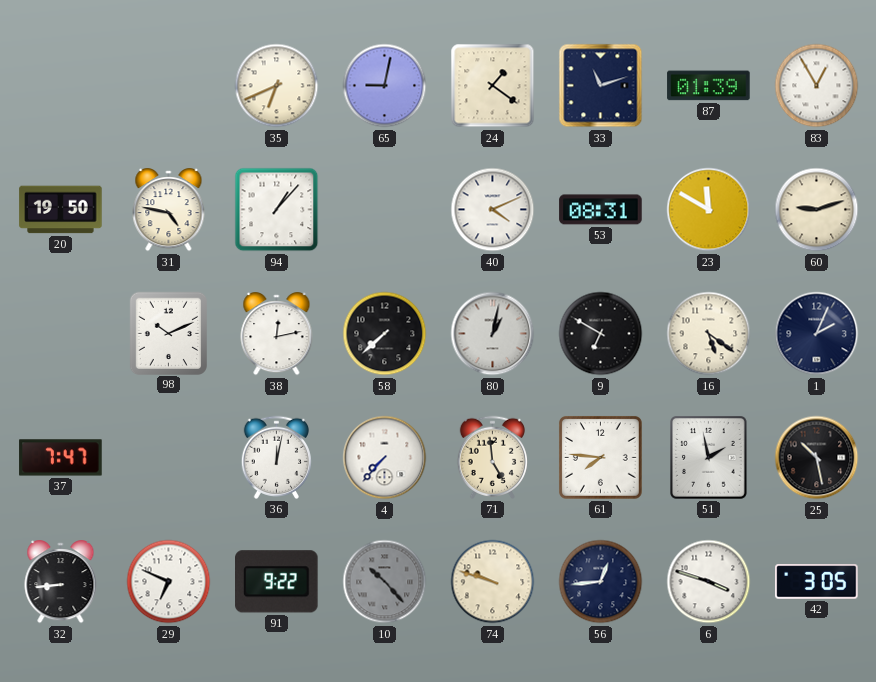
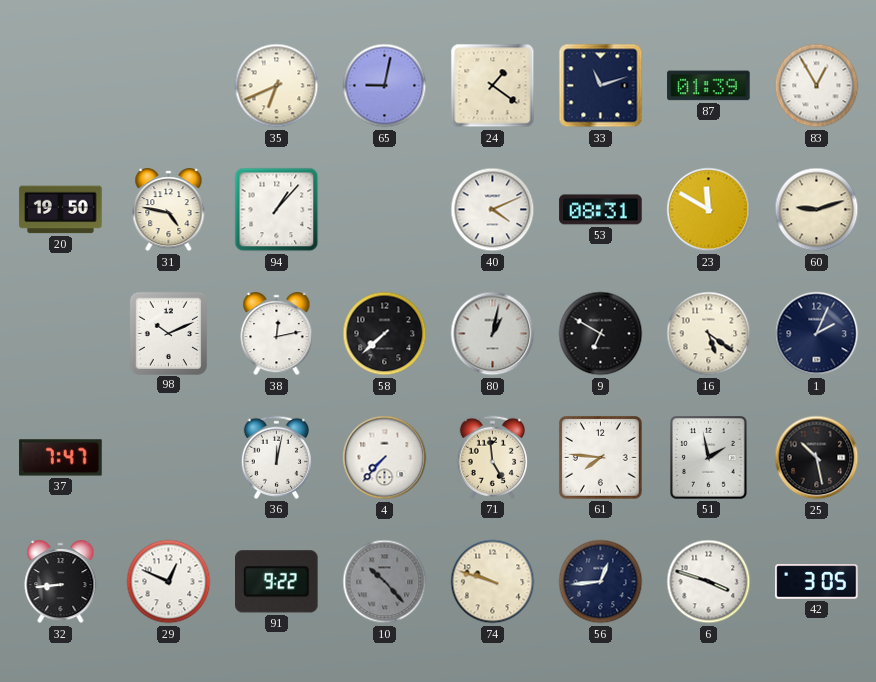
29: 6:49 -> 12:49 (169, 582)
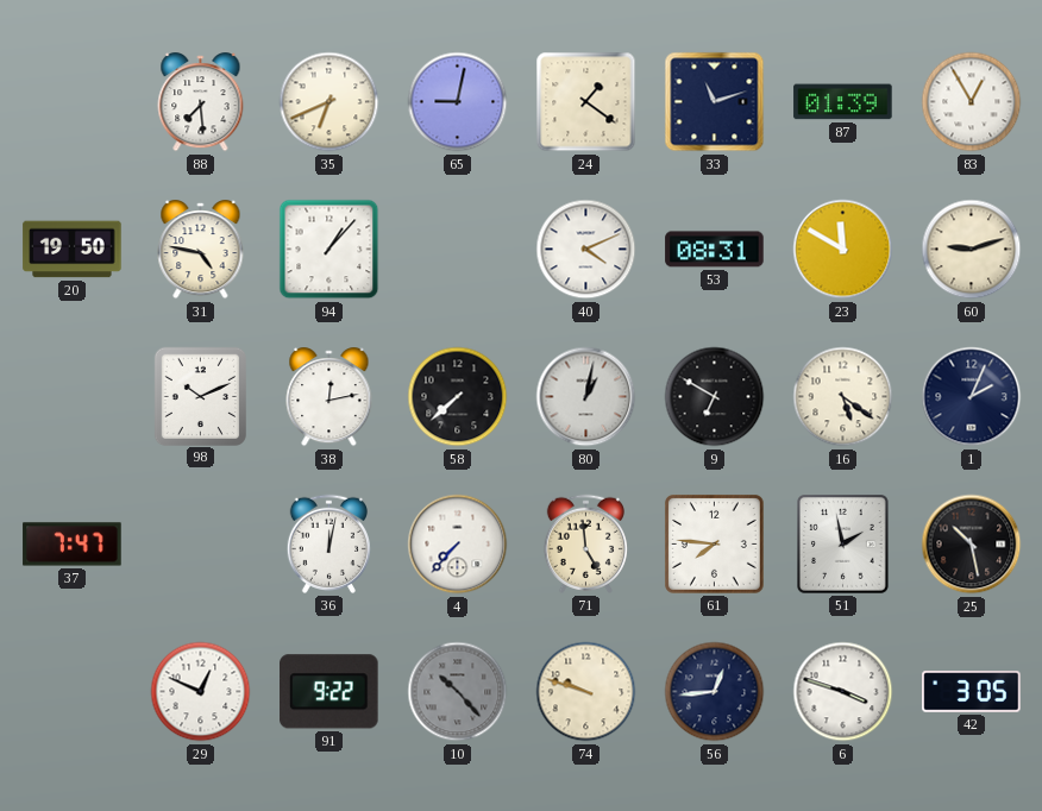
88: none -> 7:29 (201, 102)
32: 8:44 -> none (61, 582)
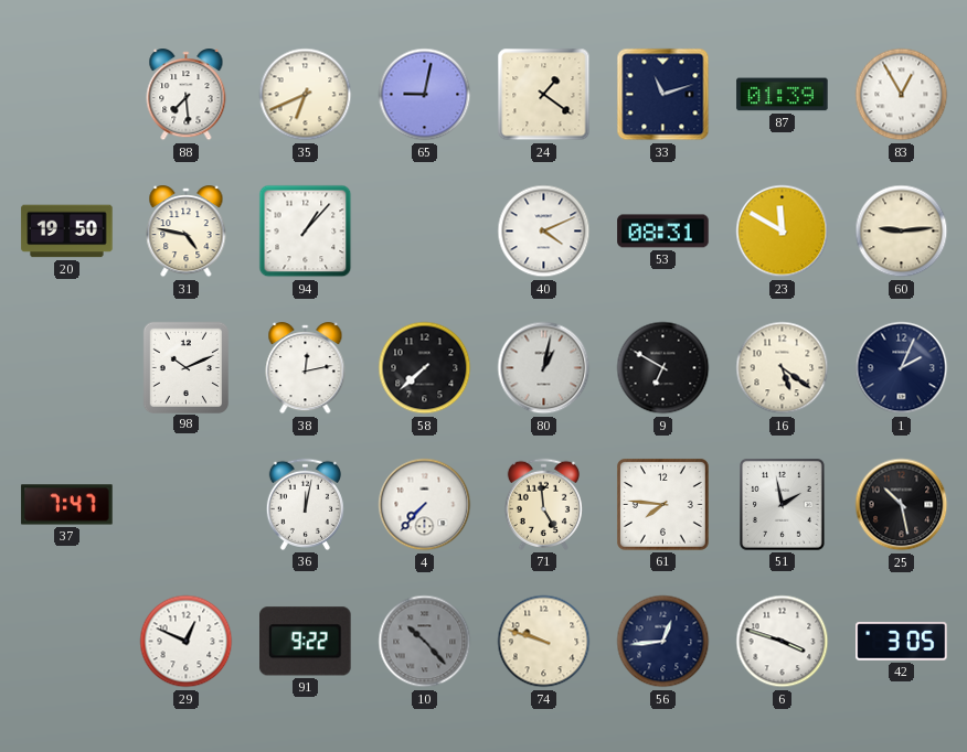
60: 9:12 -> 9:14 (902, 232)
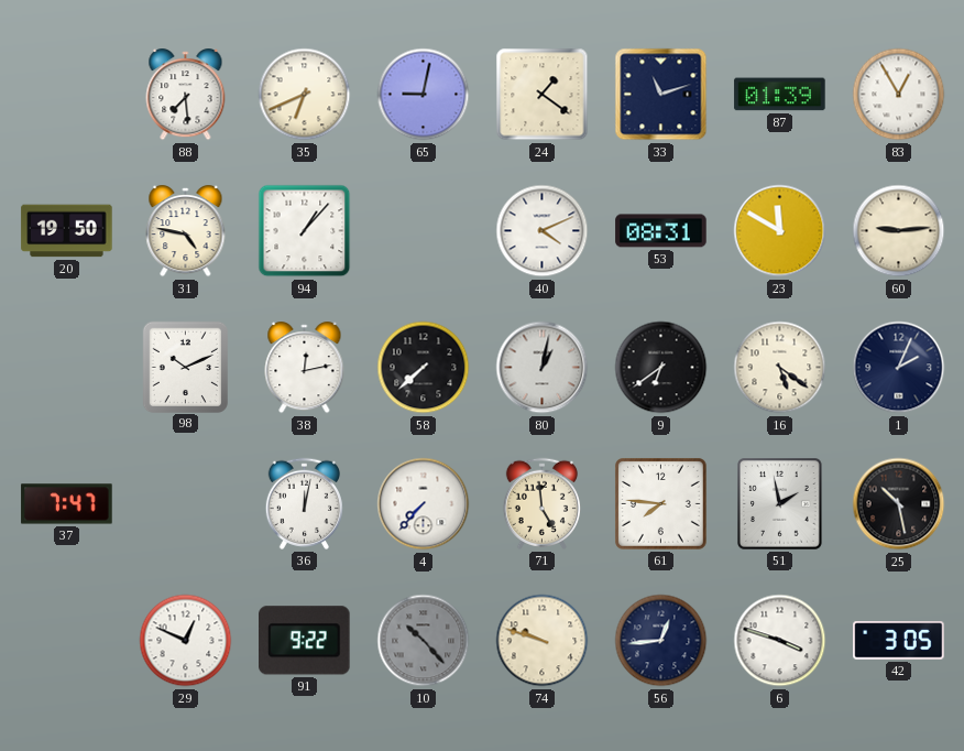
9: 6:50 -> 6:39 (661, 368)
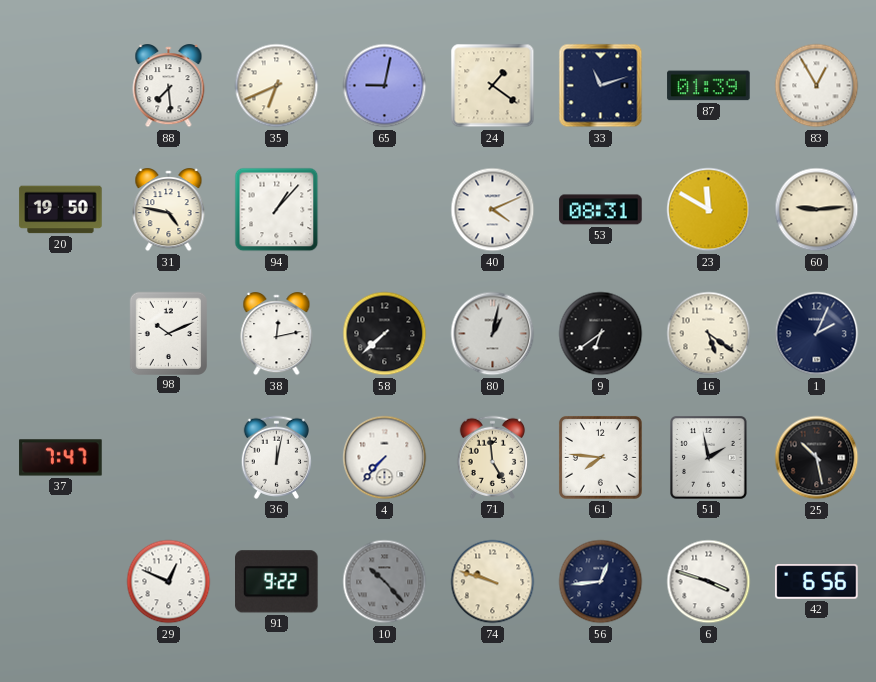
42: 3:05 -> 6:56 (817, 582)
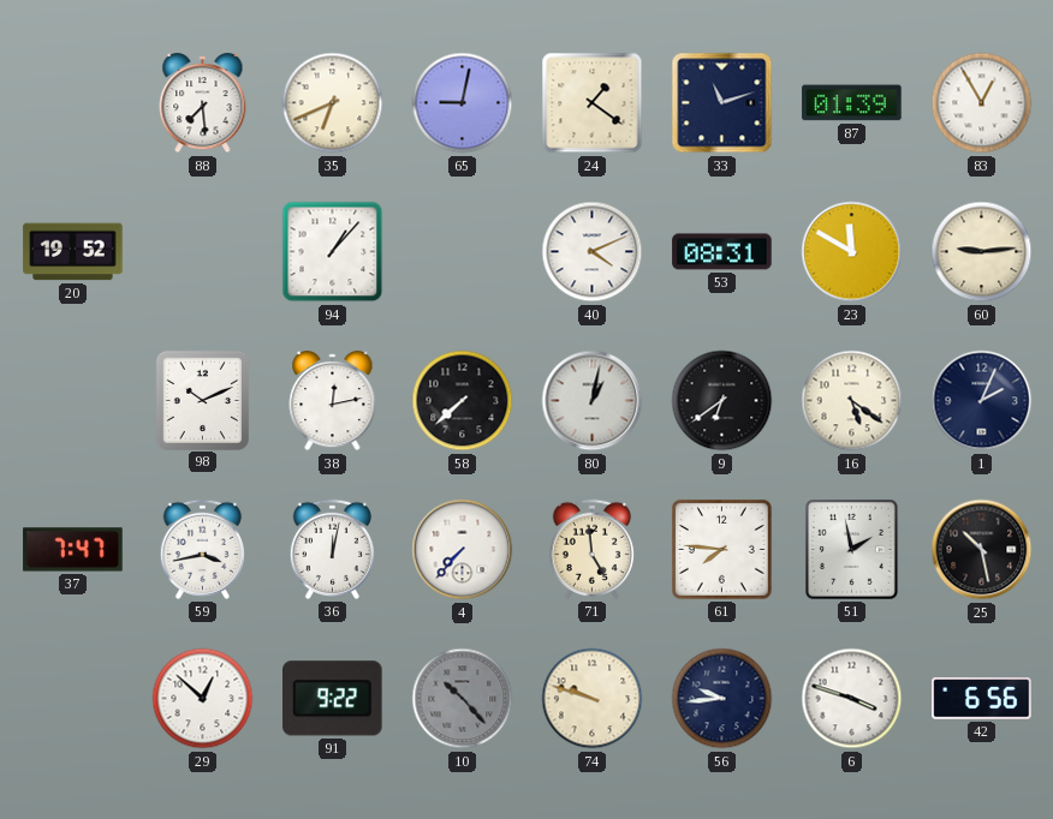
20: 19:50 -> 19:52 (73, 252)
31: 4:47 -> none (169, 210)
59: none -> 3:43 (202, 549)
29: 12:49 -> 12:52 (203, 699)
56: 12:44 -> 9:44 (722, 699)
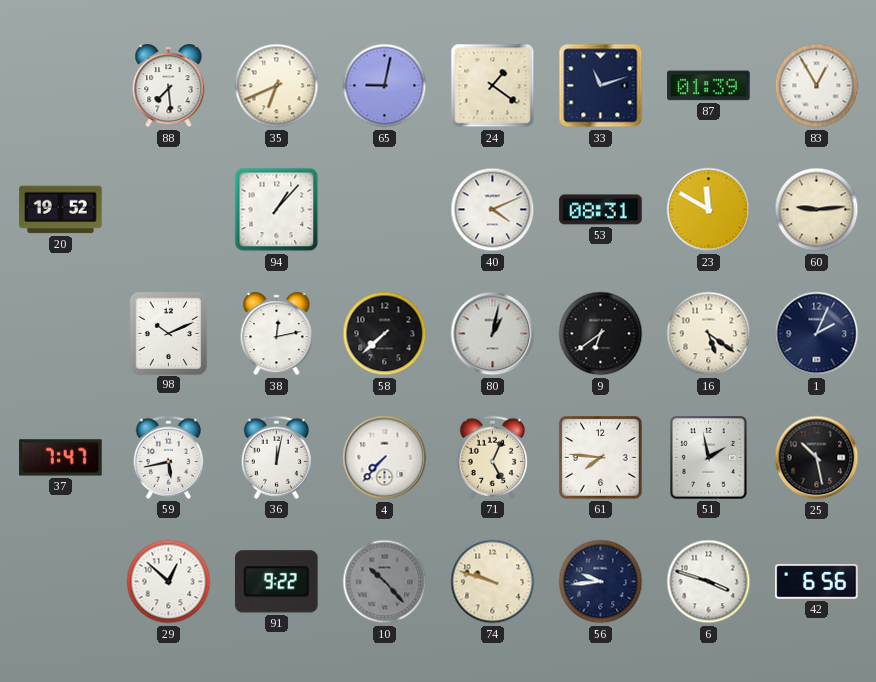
59: 3:43 -> 5:43 (168, 457)
71: 4:59 -> 5:04 (492, 457)
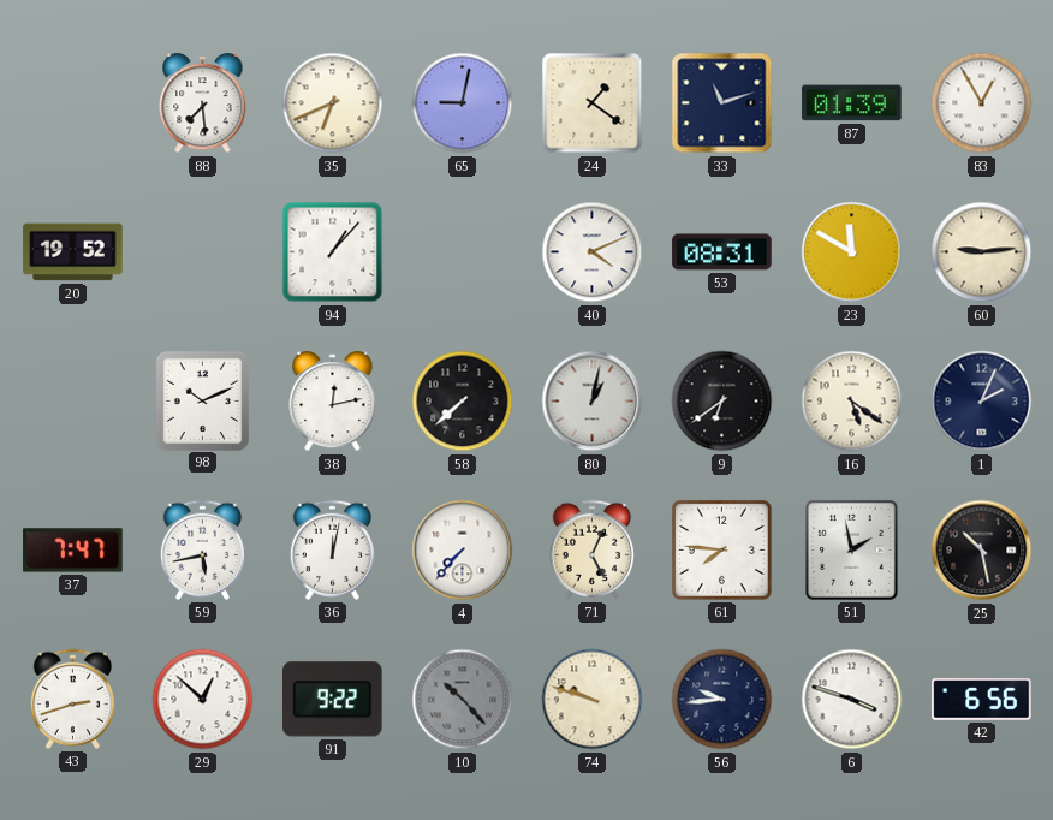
43: none -> 2:42 (72, 699)
